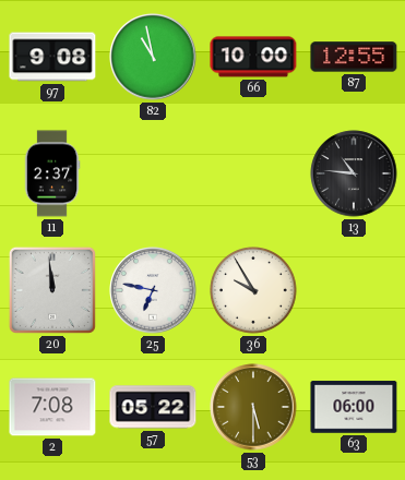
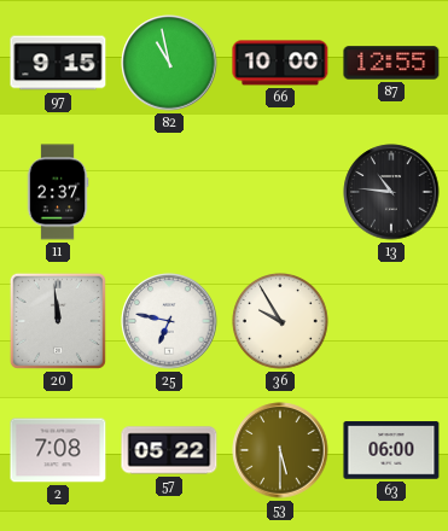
97: 9:08 -> 9:15 (58, 63)
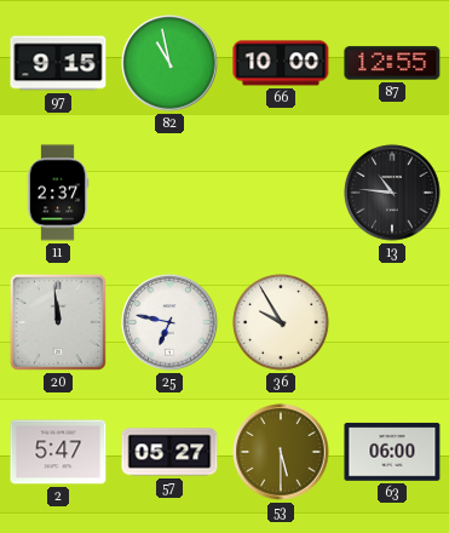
2: 7:08 -> 5:47 (58, 452)
57: 05:22 -> 05:27 (169, 452)
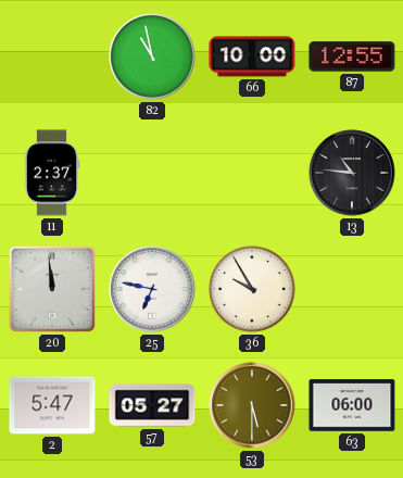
97: 9:15 -> none (58, 63)
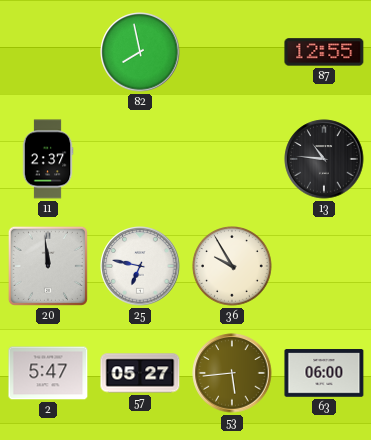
82: 10:58 -> 7:58 (140, 52)
66: 10:00 -> none (252, 56)
53: 5:30 -> 5:44 (232, 373)
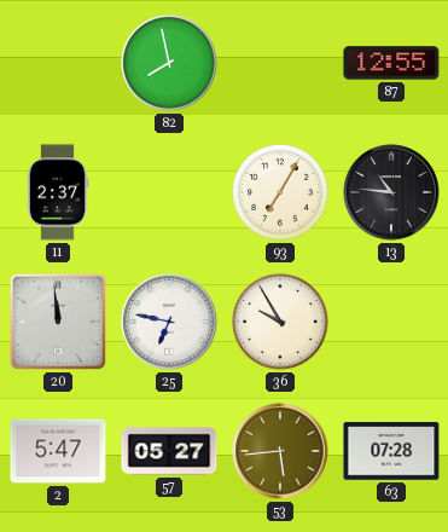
93: none -> 7:05 (281, 193)
63: 06:00 -> 07:28 (391, 451)
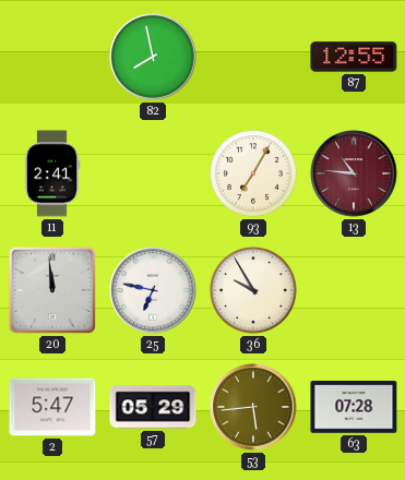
11: 2:37 -> 2:41 (52, 173)
13 dial: black -> burgundy (354, 173)
57: 05:27 -> 05:29 (153, 407)
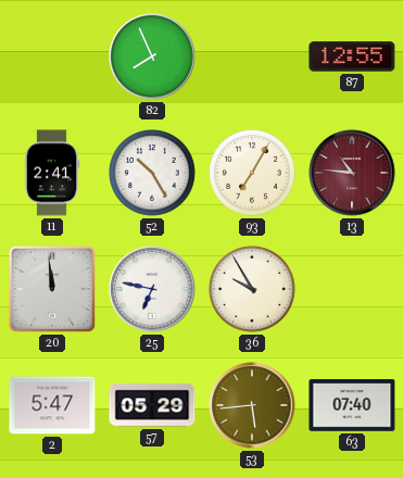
82: 7:58 -> 7:56 (152, 56)
52: none -> 10:25 (153, 174)
63: 07:28 -> 07:40 (352, 405)
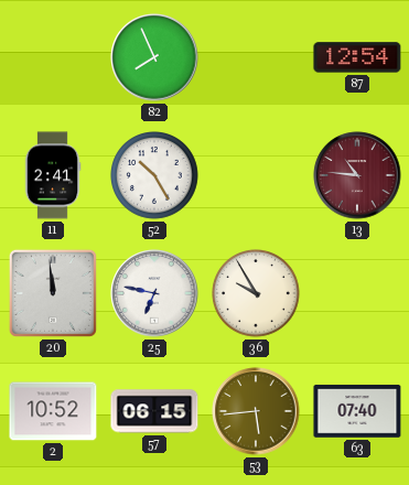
87: 12:55 -> 12:54 (357, 57)
93: 7:05 -> none (253, 174)
2: 5:47 -> 10:52 (53, 411)
57: 05:29 -> 06:15 (154, 411)
